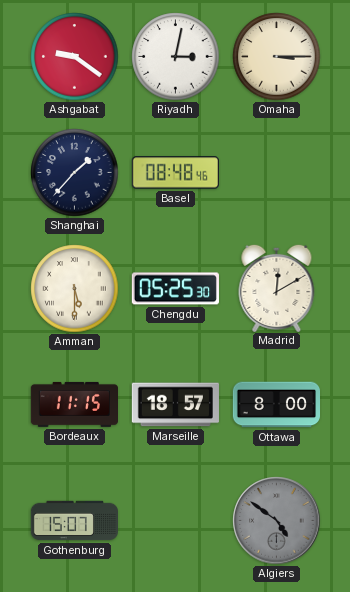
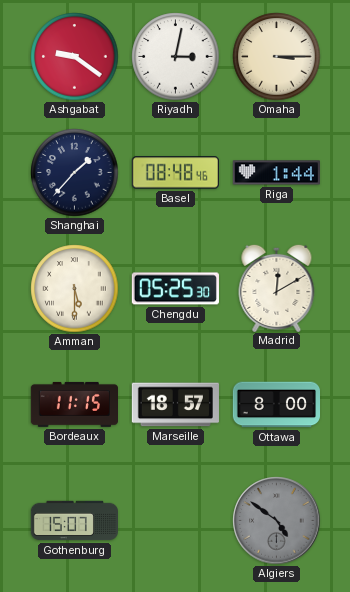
Riga: none -> 1:44 (276, 173)
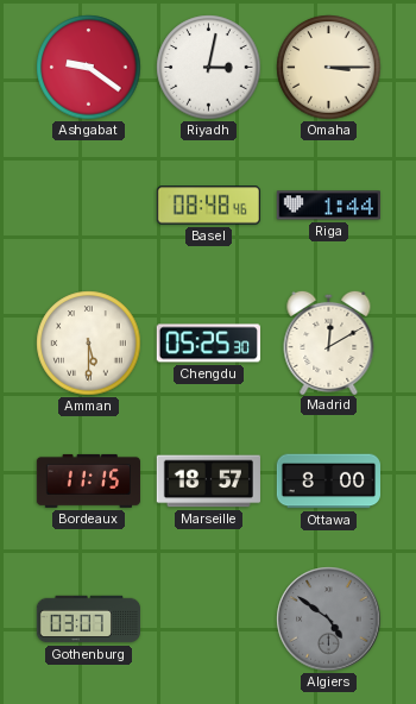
Shanghai: 1:37 -> none (75, 173)
Gothenburg: 15:07 -> 03:07 (88, 620)
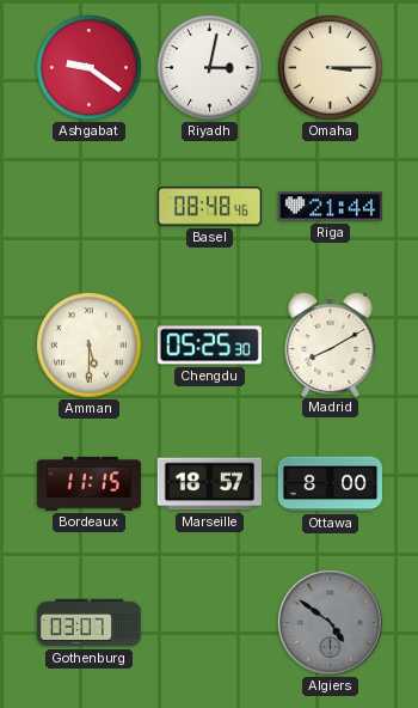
Riga: 1:44 -> 21:44 (330, 207)
Madrid: 12:10 -> 8:10 (331, 343)
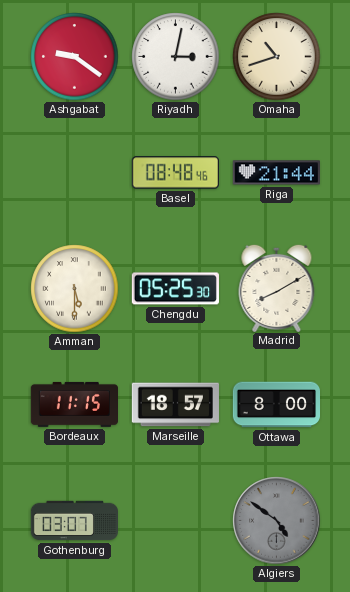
Omaha: 3:15 -> 10:42 (277, 57)
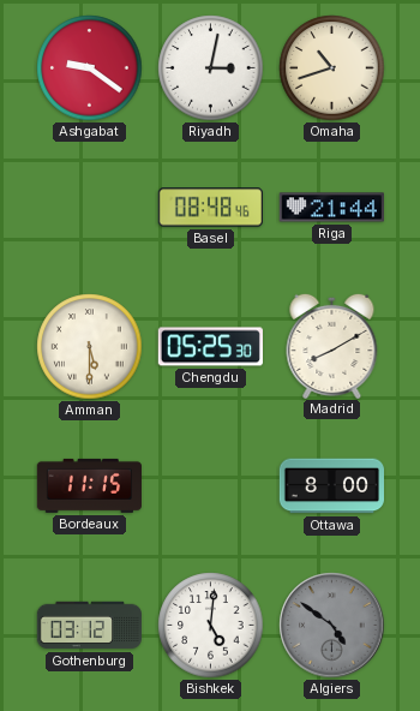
Marseille: 18:57 -> none (175, 405)
Gothenburg: 03:07 -> 03:12 (89, 626)
Bishkek: none -> 5:01 (211, 626)
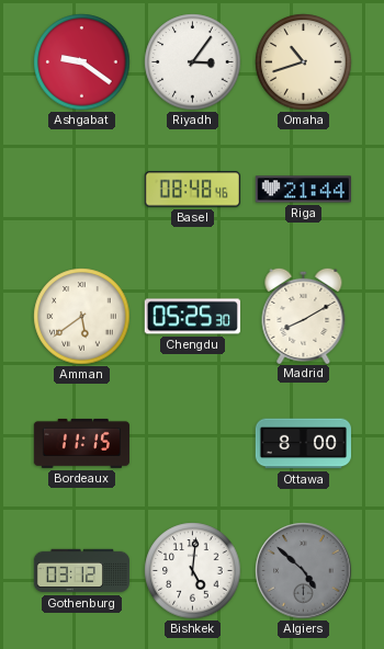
Riyadh: 3:02 -> 3:06 (193, 62)
Amman: 5:30 -> 5:39 (82, 317)
Algiers: 4:51 -> 4:52 (304, 571)
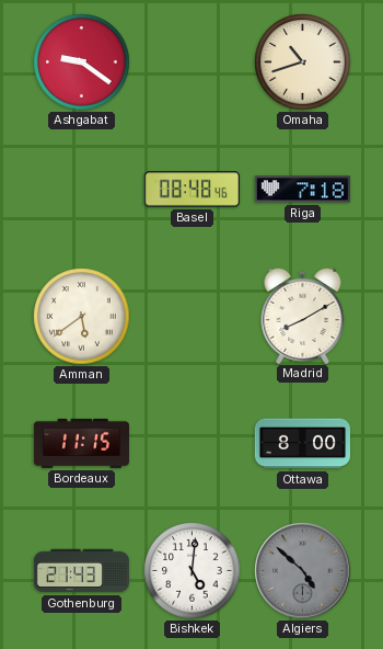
Riyadh: 3:06 -> none (193, 62)
Riga: 21:44 -> 7:18 (302, 190)
Chengdu: 05:25 -> none (192, 317)
Gothenburg: 03:12 -> 21:43 (81, 571)
